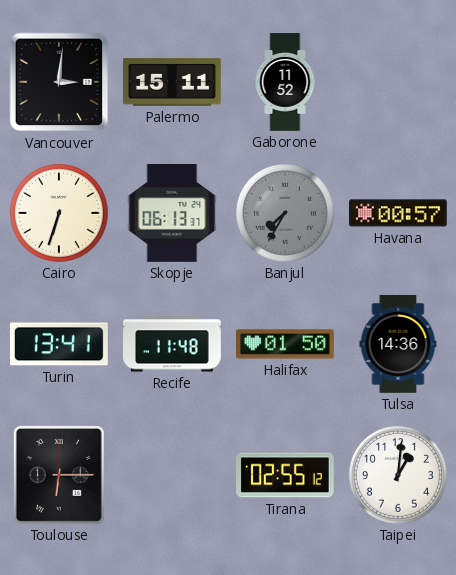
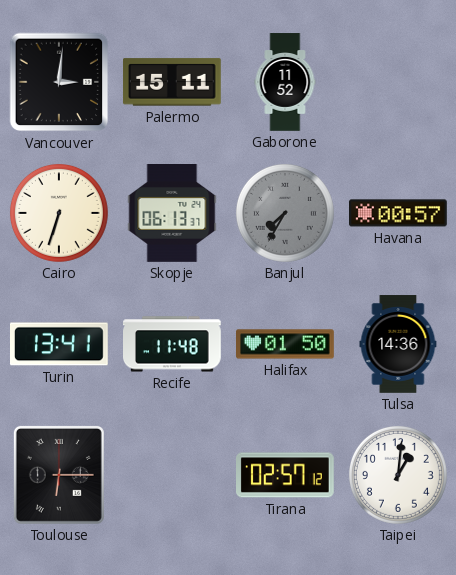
Tirana: 02:55 -> 02:57 (286, 475)
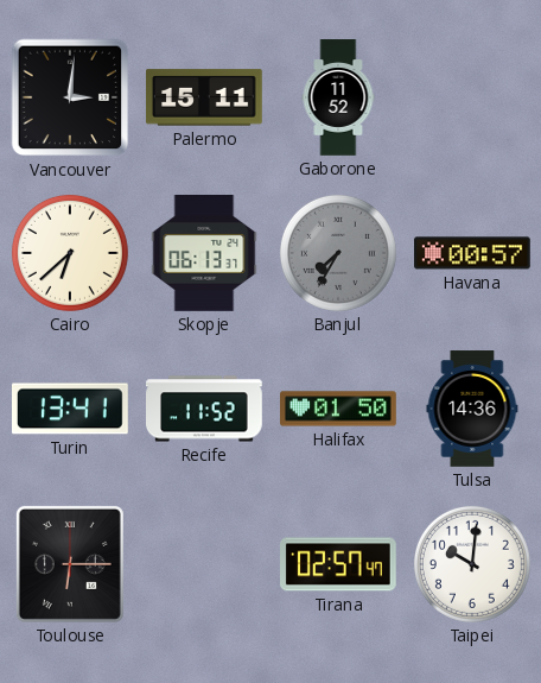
Cairo: 6:33 -> 6:38 (70, 253)
Recife: 11:48 -> 11:52 (205, 409)
Tirana: 02:57:12 -> 02:57:47 (339, 564)
Taipei: 1:01 -> 10:01 (472, 564)
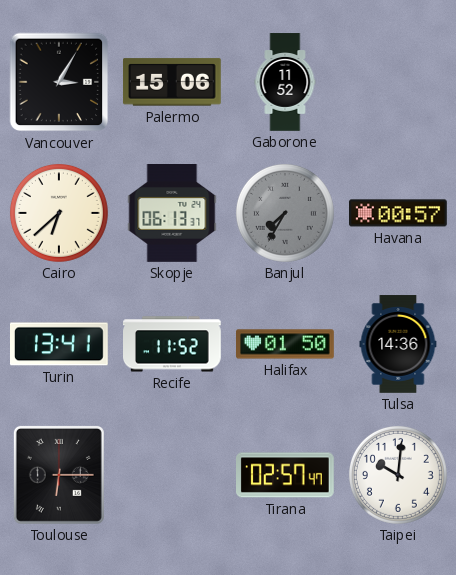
Vancouver: 3:01 -> 3:05 (59, 82)
Palermo: 15:11 -> 15:06 (173, 82)
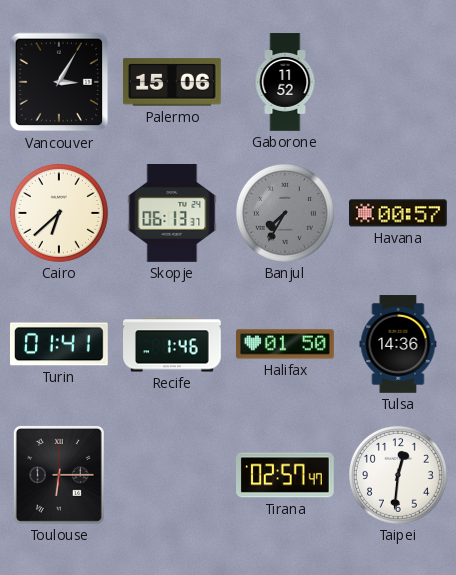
Turin: 13:41 -> 01:41 (60, 344)
Recife: 11:52 -> 1:46 (173, 344)
Taipei: 10:01 -> 12:31 (398, 475)
